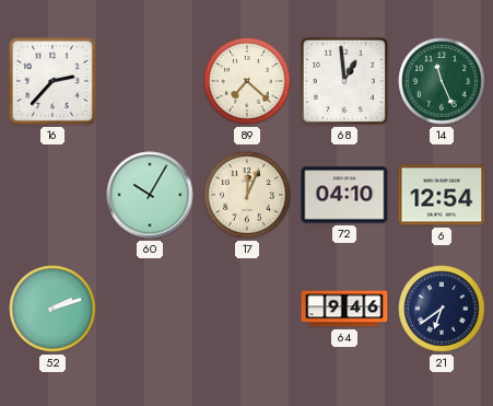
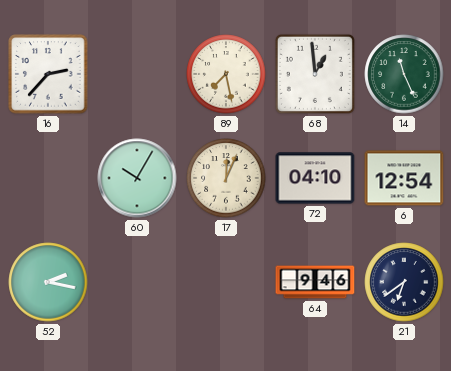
89: 7:22 -> 7:28 (226, 74)
52: 2:12 -> 2:17 (48, 282)
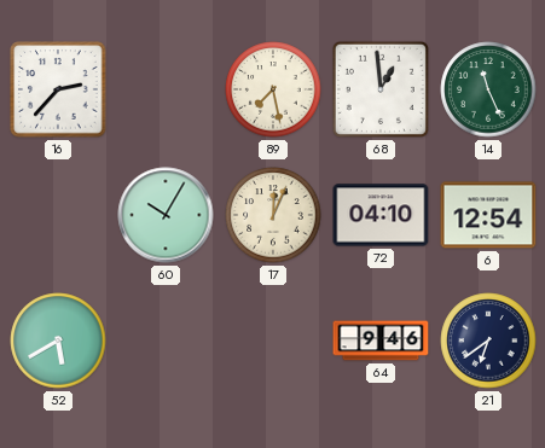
52: 2:17 -> 5:40 (58, 341)
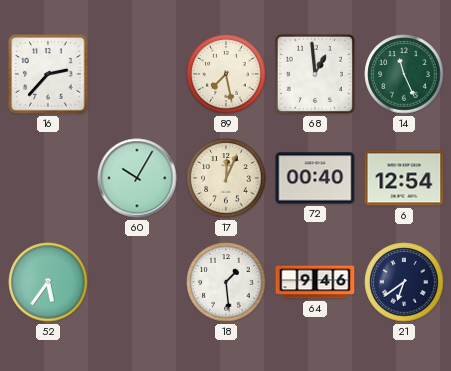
72: 04:10 -> 00:40 (315, 178)
52: 5:40 -> 5:36 (48, 282)
18: none -> 1:29 (226, 282)
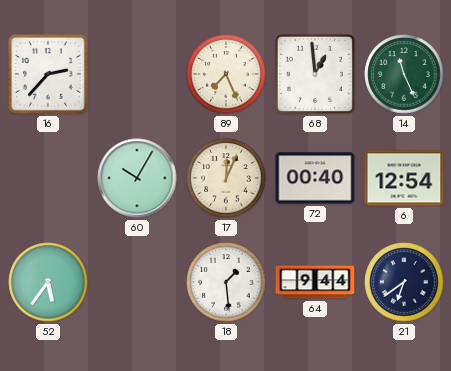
89: 7:28 -> 7:26 (226, 74)
64: 9:46 -> 9:44 (315, 282)
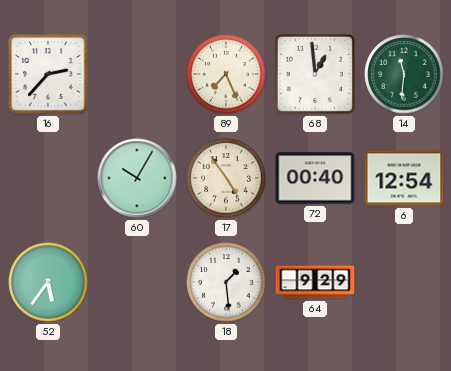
14: 11:26 -> 11:31 (404, 74)
17: 12:04 -> 4:54 (226, 178)
64: 9:44 -> 9:29 (315, 282)
21: 6:39 -> none (404, 282)
